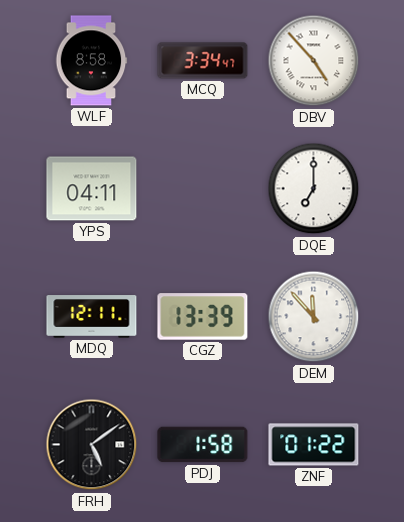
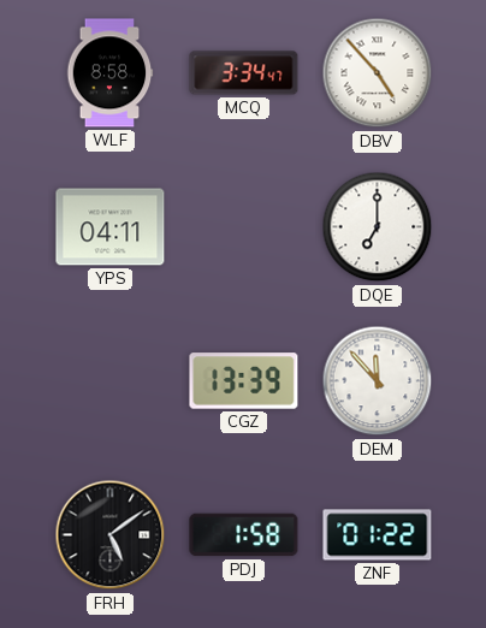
MDQ: 12:11 -> none (92, 317)
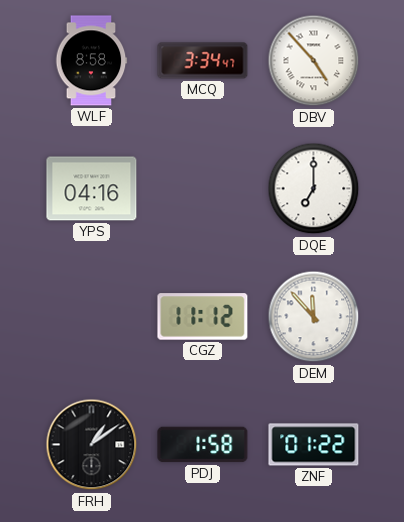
YPS: 04:11 -> 04:16 (92, 189)
CGZ: 13:39 -> 11:12 (203, 317)
FRH: 5:09 -> 1:09 (92, 445)
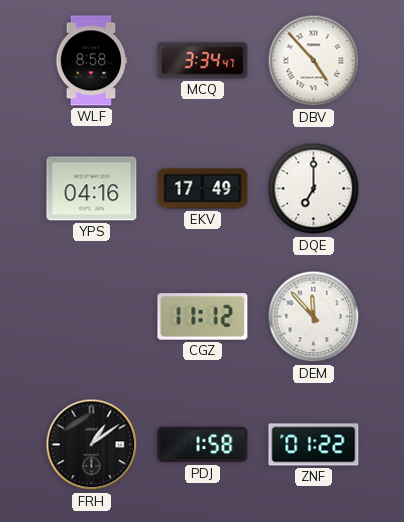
EKV: none -> 17:49 (203, 189)
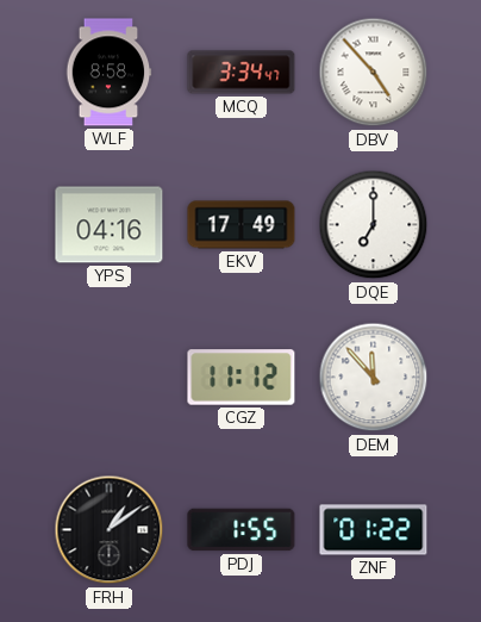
PDJ: 1:58 -> 1:55 (242, 530)
